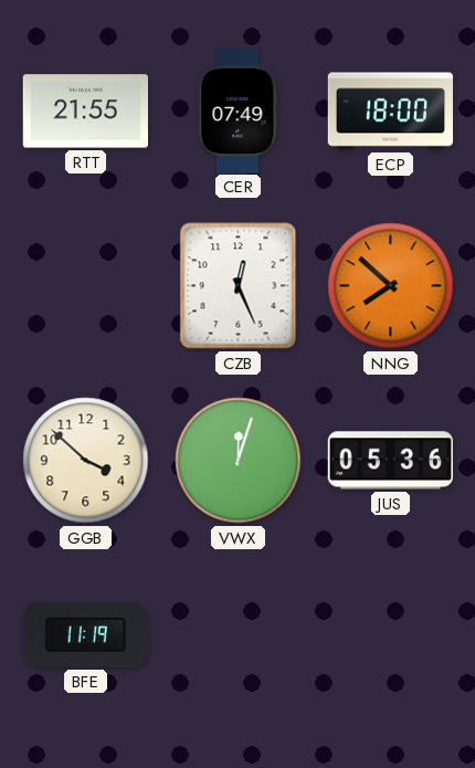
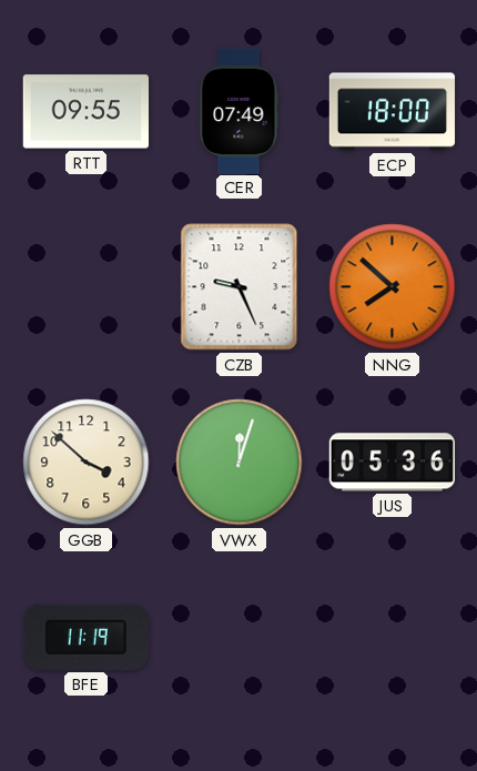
RTT: 21:55 -> 09:55 (85, 112)
CZB: 12:26 -> 9:26 (240, 287)
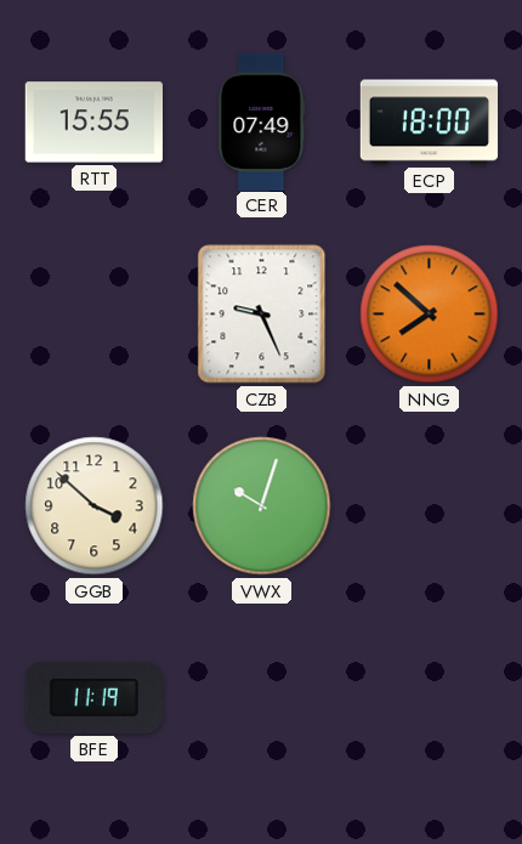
RTT: 09:55 -> 15:55 (93, 123)
VWX: 12:03 -> 10:03 (262, 506)
JUS: 05:36 -> none (392, 463)
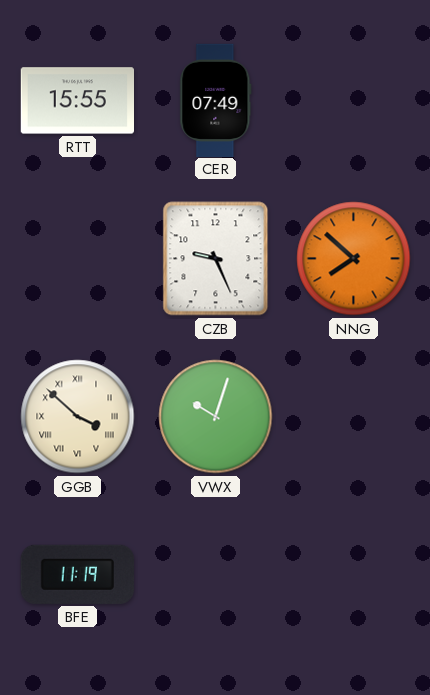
ECP: 18:00 -> none (430, 123)
GGB numerals: Arabic -> Roman (78, 417)
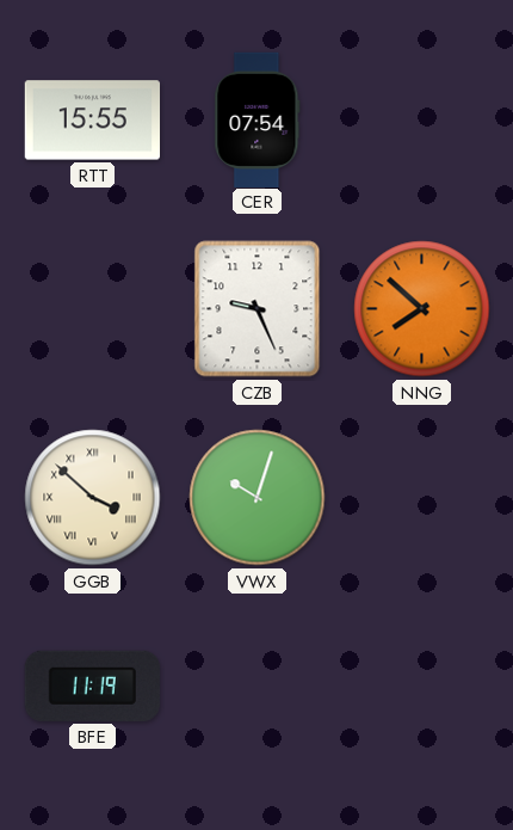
CER: 07:49 -> 07:54 (258, 119)
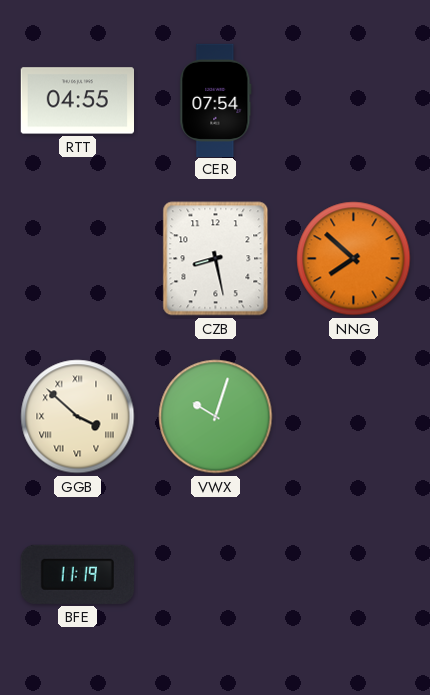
RTT: 15:55 -> 04:55 (77, 101)
CZB: 9:26 -> 8:28 (216, 259)
